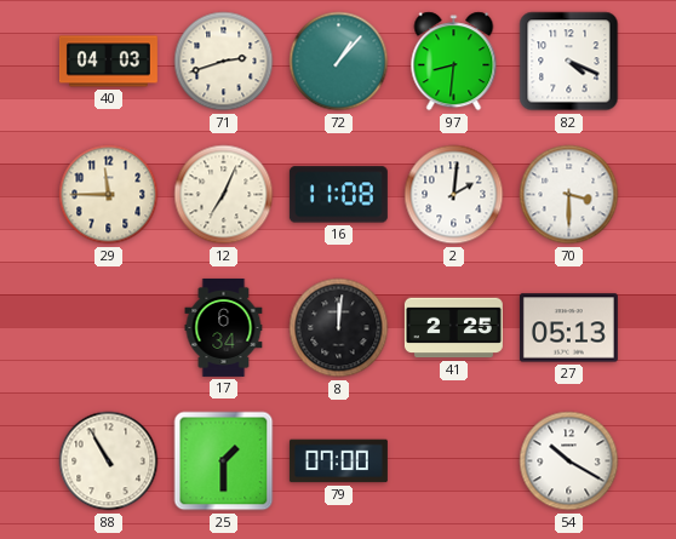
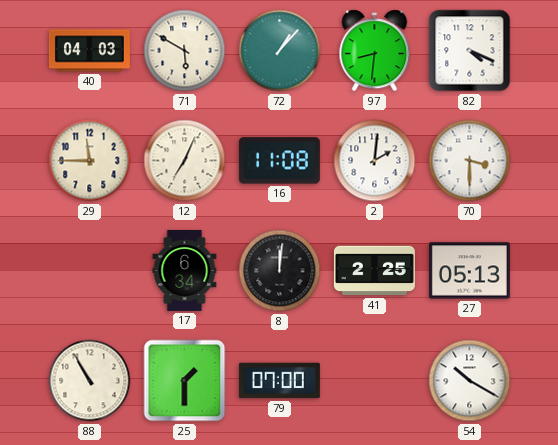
71: 2:42 -> 5:50 (185, 51)
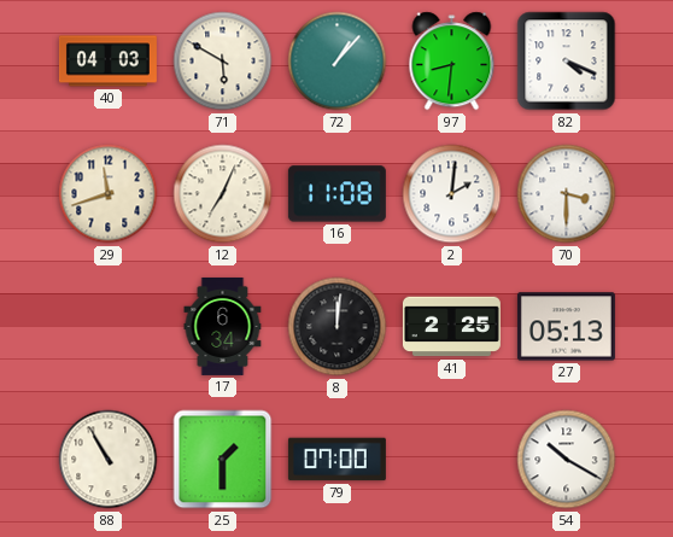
29: 11:45 -> 11:42 (109, 194)
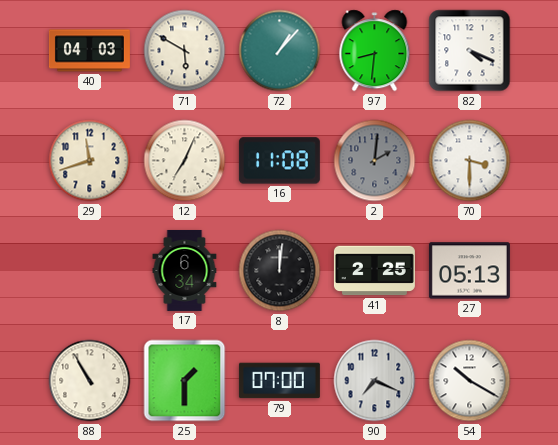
2 dial: white -> grey (375, 161)
90: none -> 7:19 (375, 381)
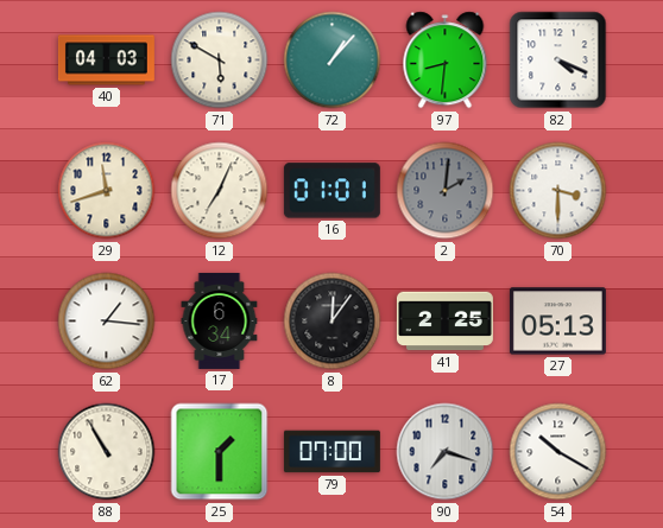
16: 11:08 -> 01:01 (331, 191)
62: none -> 1:16 (107, 322)
8: 12:01 -> 12:06 (333, 322)
90: 7:19 -> 7:18 (446, 452)
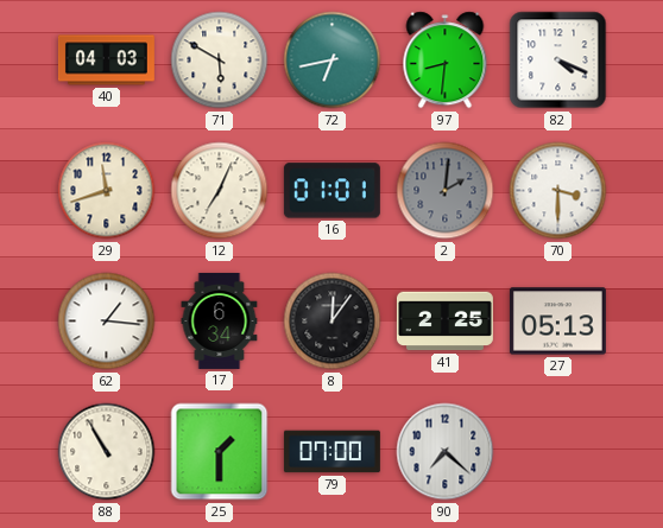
72: 1:07 -> 6:43 (333, 61)
90: 7:18 -> 7:22 (446, 452)
54: 10:20 -> none (558, 452)
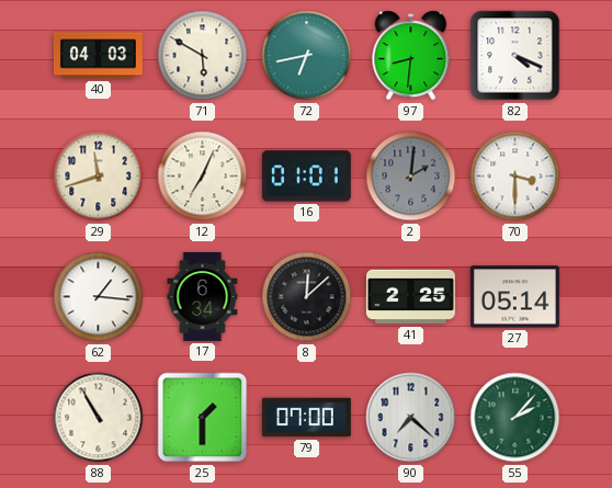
8: 12:06 -> 12:08 (307, 297)
27: 05:13 -> 05:14 (514, 297)
55: none -> 2:07 (515, 418)
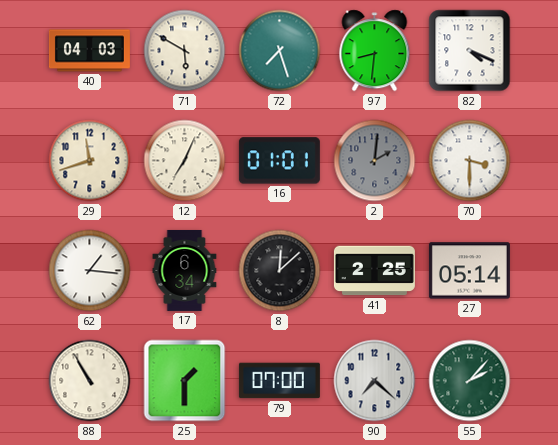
72: 6:43 -> 7:27 (280, 51)
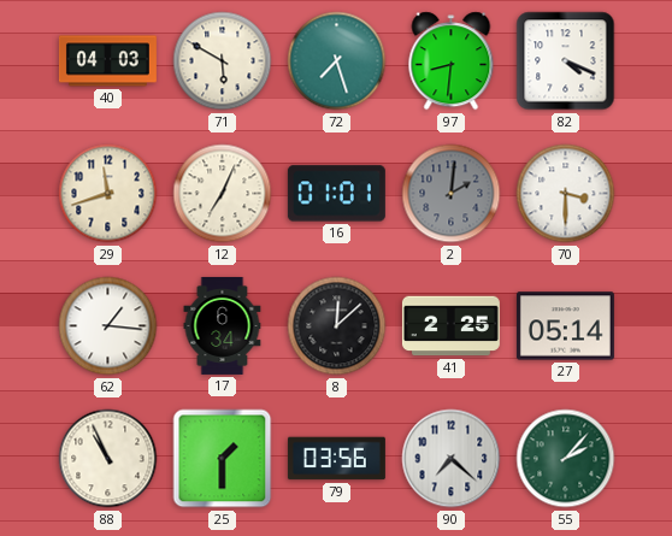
88: 10:55 -> 10:56 (108, 459)
79: 07:00 -> 03:56 (336, 459)
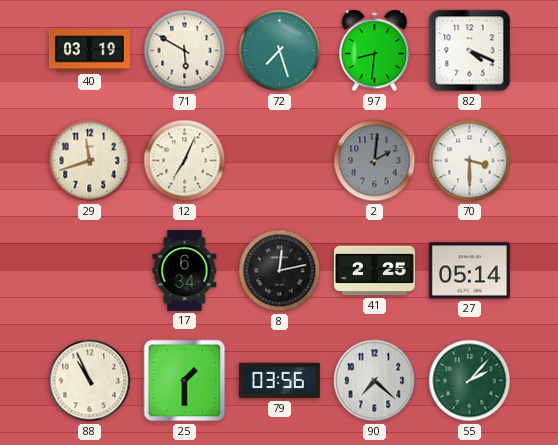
40: 04:03 -> 03:19 (89, 51)
16: 01:01 -> none (336, 194)
62: 1:16 -> none (108, 326)
8: 12:08 -> 12:13 (280, 271)
